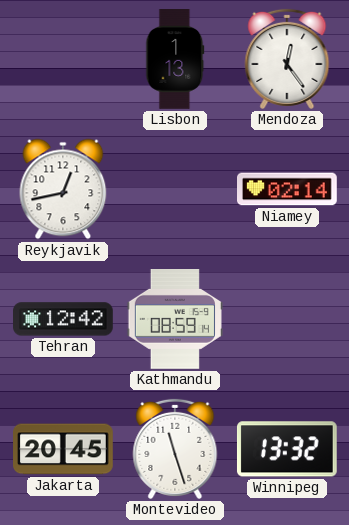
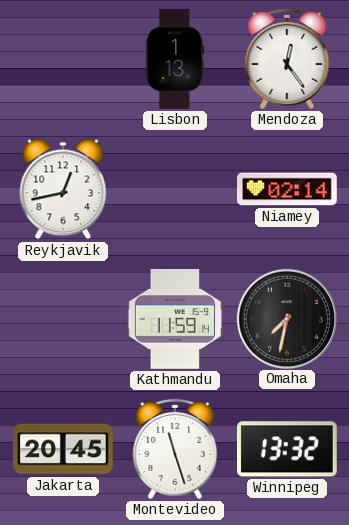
Tehran: 12:42 -> none (64, 319)
Kathmandu: 08:59 -> 11:59 (175, 320)
Omaha: none -> 7:32 (286, 318)
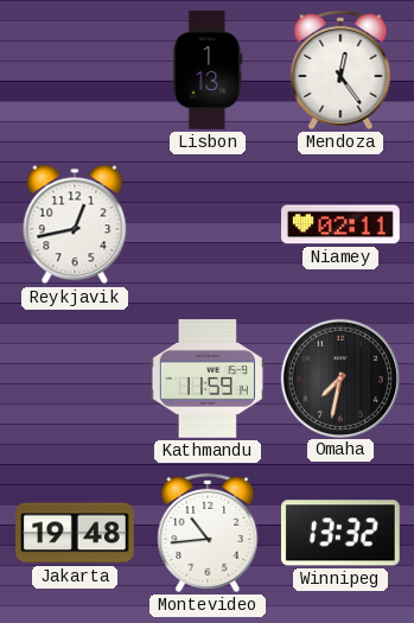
Niamey: 02:14 -> 02:11 (342, 224)
Jakarta: 20:45 -> 19:48 (75, 533)
Montevideo: 11:27 -> 10:44 (208, 533)
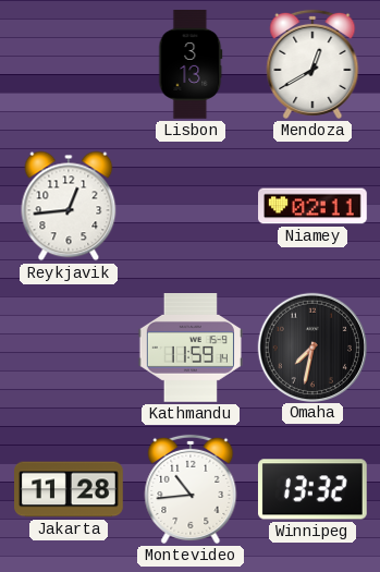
Lisbon: 1:13 -> 3:13 (191, 65)
Mendoza: 12:24 -> 12:40 (312, 64)
Reykjavik: 12:43 -> 12:44 (69, 206)
Jakarta: 19:48 -> 11:28 (69, 489)
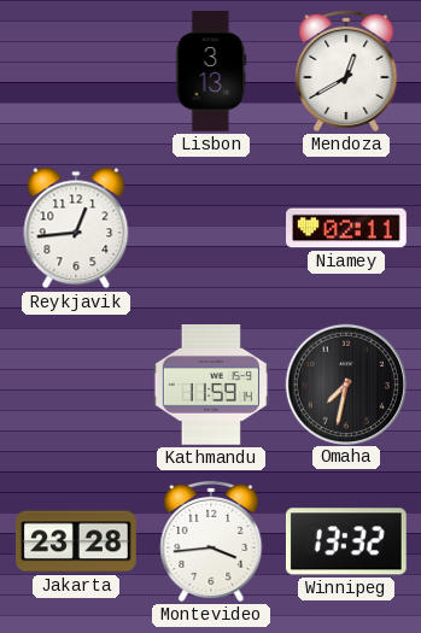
Jakarta: 11:28 -> 23:28 (76, 541)
Montevideo: 10:44 -> 3:44 (211, 541)
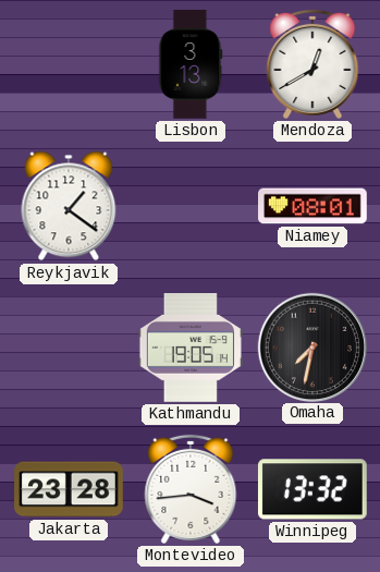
Reykjavik: 12:44 -> 1:21 (69, 206)
Niamey: 02:11 -> 08:01 (314, 206)
Kathmandu: 11:59 -> 19:05 (191, 349)
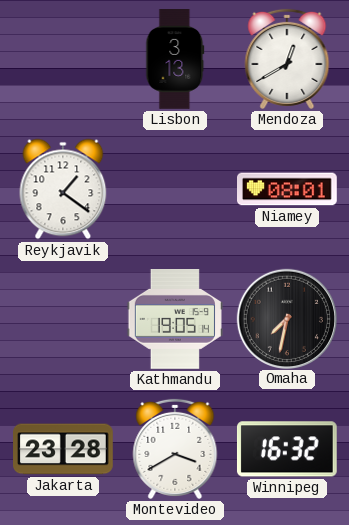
Montevideo: 3:44 -> 3:40 (175, 449)
Winnipeg: 13:32 -> 16:32 (287, 449)
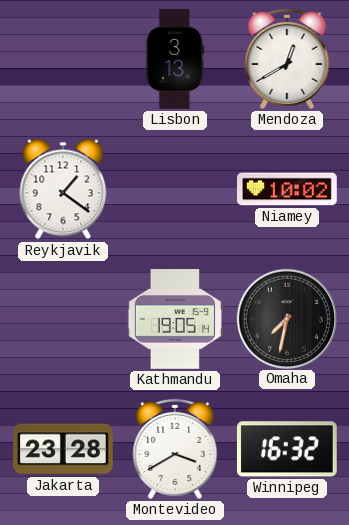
Niamey: 08:01 -> 10:02 (288, 189)
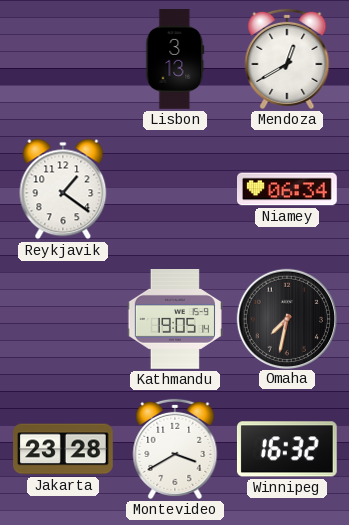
Niamey: 10:02 -> 06:34 (288, 189)
